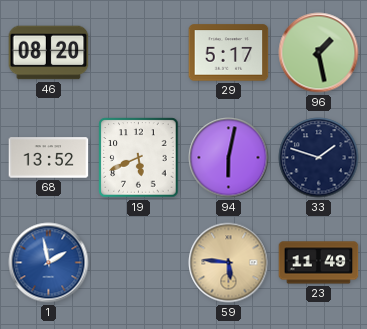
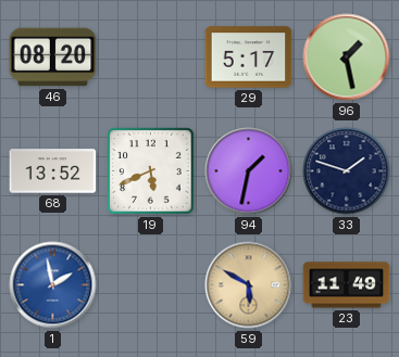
94: 6:02 -> 1:32 (249, 171)
59: 5:46 -> 5:50 (249, 285)
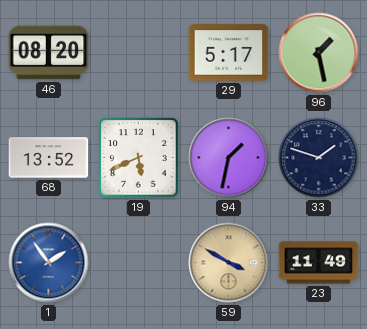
1: 1:58 -> 1:54 (49, 263)
59: 5:50 -> 3:50 (229, 263)
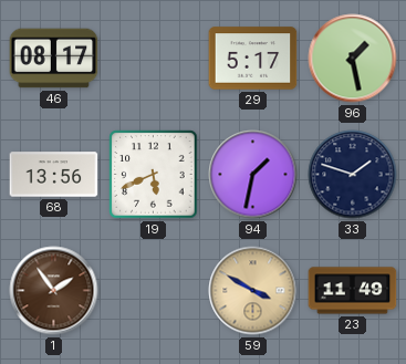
46: 08:20 -> 08:17 (54, 59)
68: 13:52 -> 13:56 (54, 175)
1 dial: blue -> brown (54, 291)
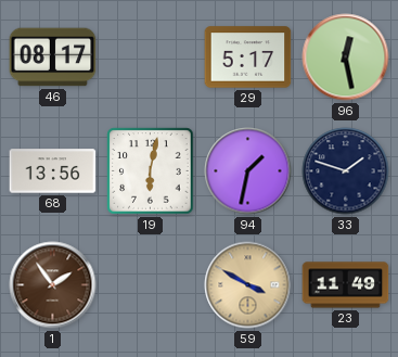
96: 1:28 -> 12:28 (346, 58)
19: 5:41 -> 6:02 (151, 171)
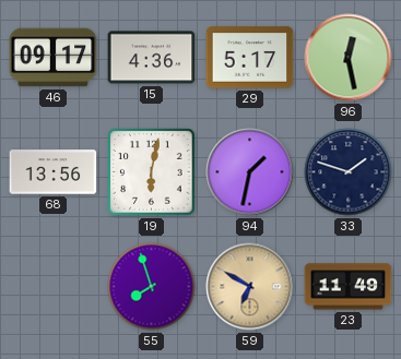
46: 08:17 -> 09:17 (54, 58)
15: none -> 4:36 (152, 58)
1: 1:54 -> none (53, 285)
55: none -> 7:57 (152, 287)
59: 3:50 -> 6:50 (250, 287)
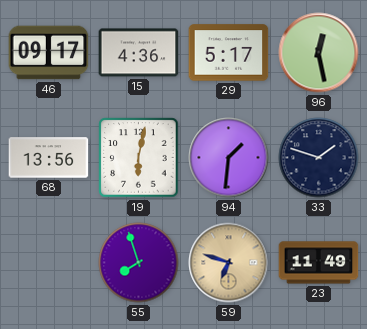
94: 1:32 -> 1:31 (229, 158)
59: 6:50 -> 6:48 (229, 263)
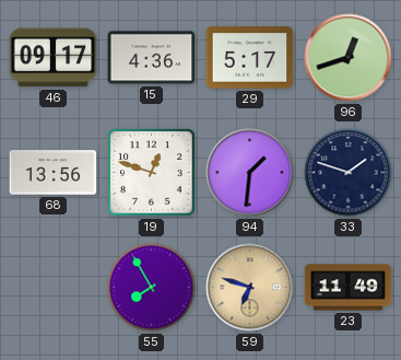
96: 12:28 -> 12:42 (349, 58)
19: 6:02 -> 12:48 (152, 173)
55: 7:57 -> 7:55 (152, 288)
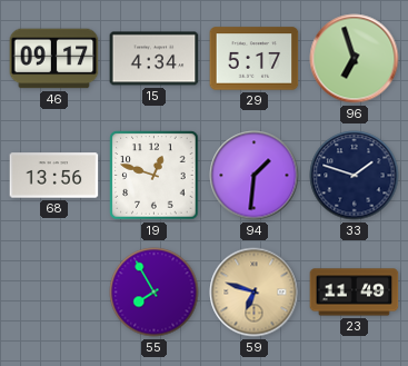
15: 4:36 -> 4:34 (155, 59)
96: 12:42 -> 6:57 (355, 59)
